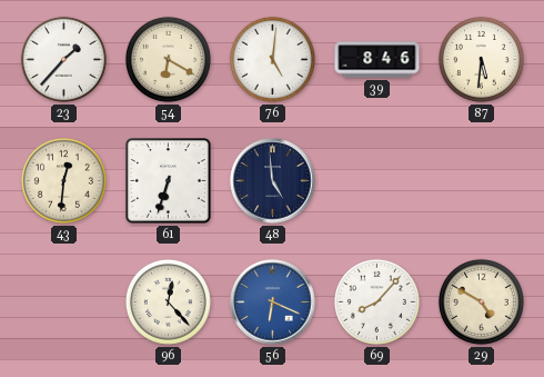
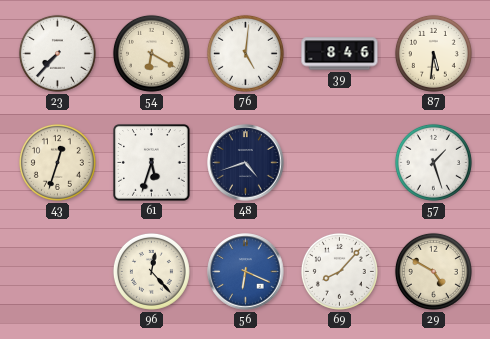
23: 1:37 -> 7:37 (57, 53)
43: 12:31 -> 12:33 (57, 162)
61: 6:33 -> 5:33 (152, 163)
48: 4:59 -> 4:42 (246, 163)
57: none -> 1:27 (433, 162)
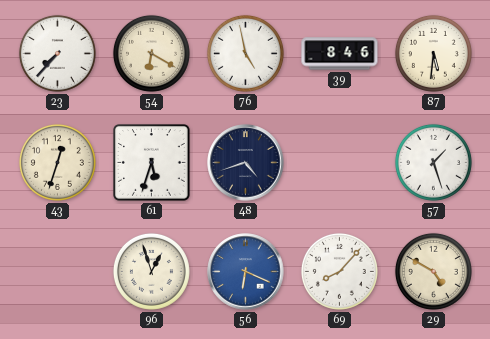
76: 5:01 -> 4:58 (245, 53)
96: 12:23 -> 12:57 (151, 271)
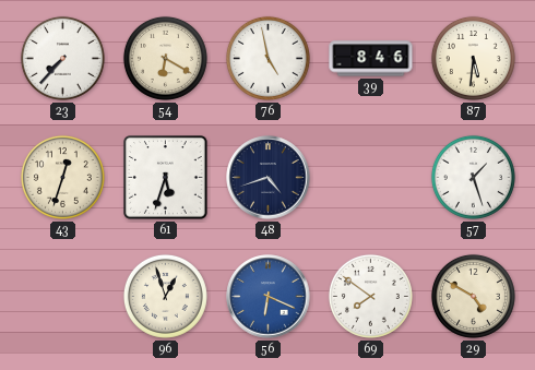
69: 8:07 -> 7:51 (370, 296)
